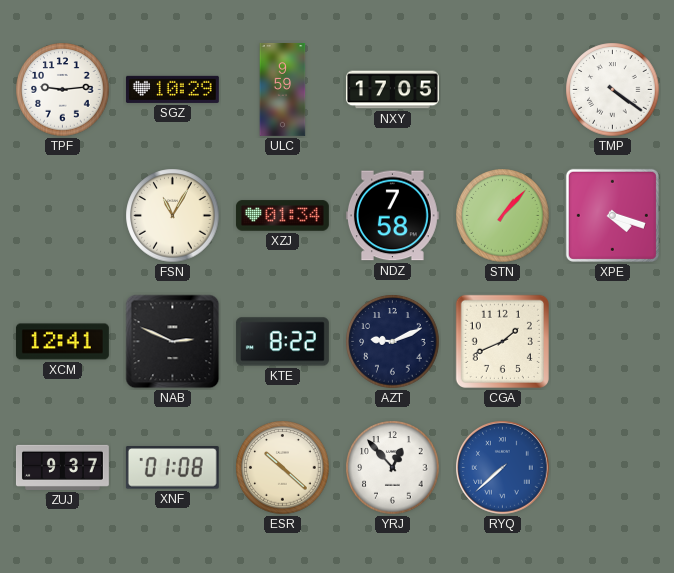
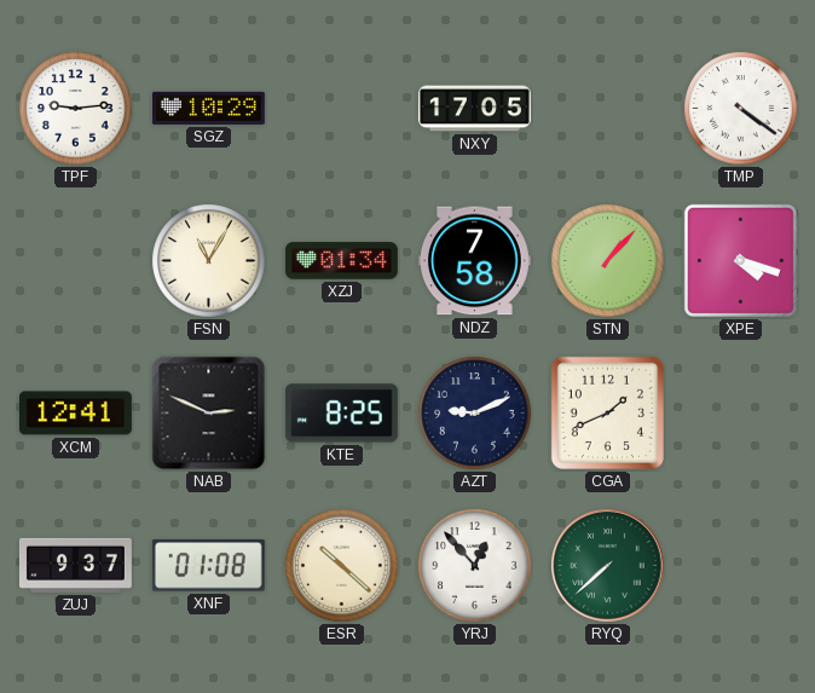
ULC: 9:59 -> none (283, 90)
KTE: 8:22 -> 8:25 (341, 414)
RYQ dial: blue -> green (608, 566)
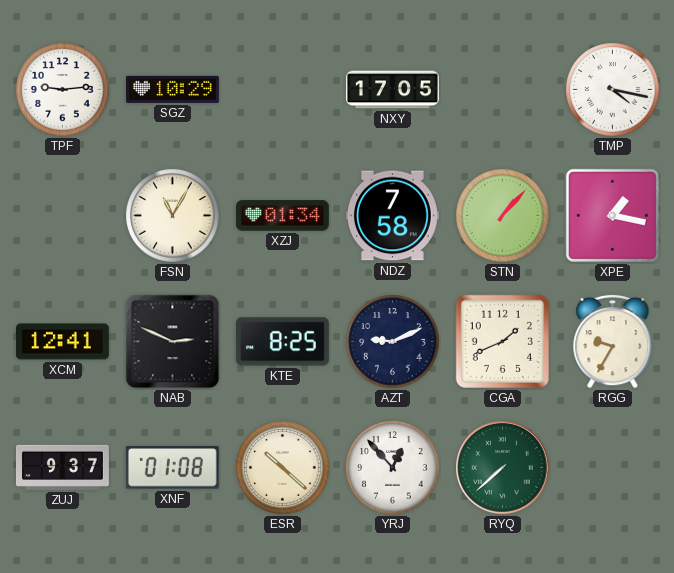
TMP: 4:21 -> 4:17 (613, 90)
XPE: 4:18 -> 1:17 (612, 215)
RGG: none -> 9:35 (613, 341)
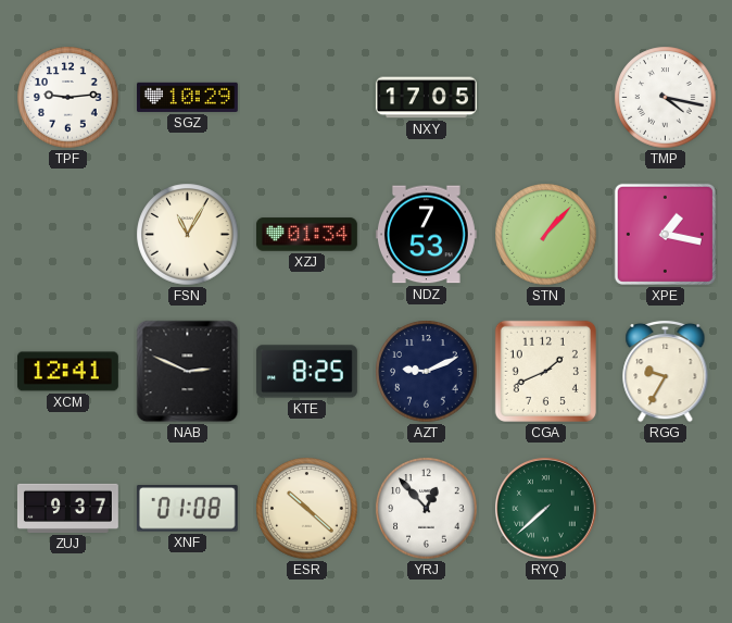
NDZ: 7:58 -> 7:53 (426, 235)
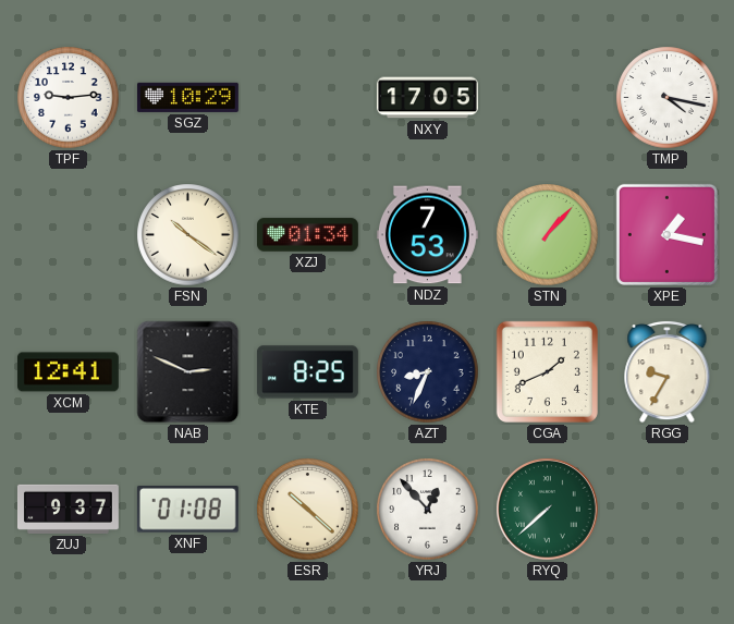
FSN: 11:05 -> 10:21 (188, 235)
AZT: 9:11 -> 8:34 (428, 372)
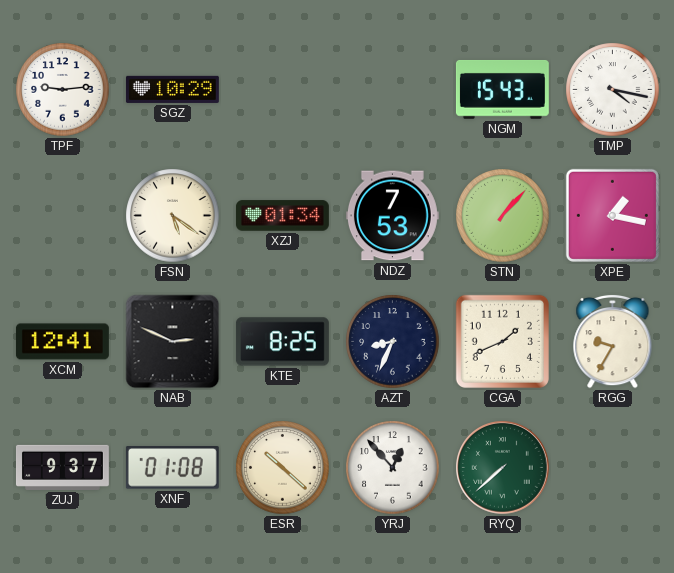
NXY: 17:05 -> none (428, 98)
NGM: none -> 15:43 (502, 89)
FSN: 10:21 -> 5:21 (173, 216)
